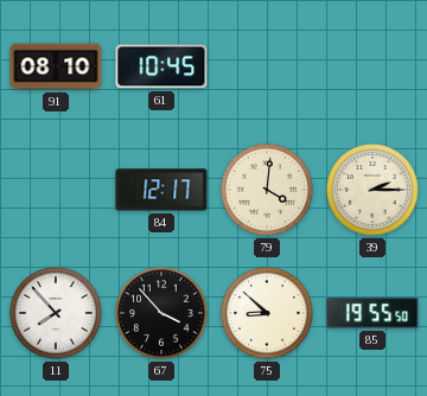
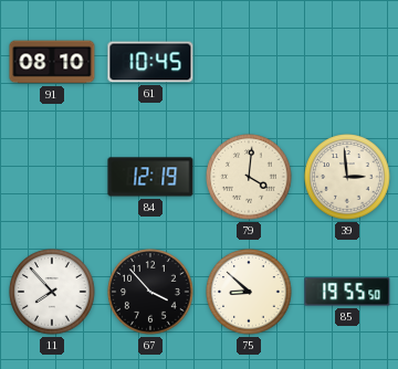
84: 12:17 -> 12:19 (150, 177)
39: 2:15 -> 2:59 (347, 177)
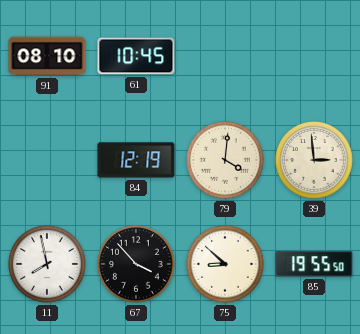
11: 7:53 -> 7:58 (47, 264)
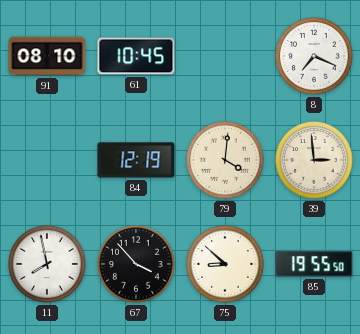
8: none -> 7:19 (314, 56)
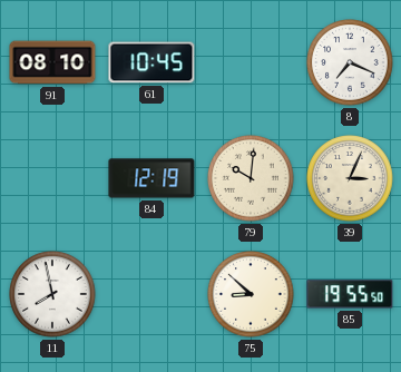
79: 4:01 -> 10:01 (251, 178)
39: 2:59 -> 3:04 (350, 178)
67: 3:53 -> none (136, 264)
